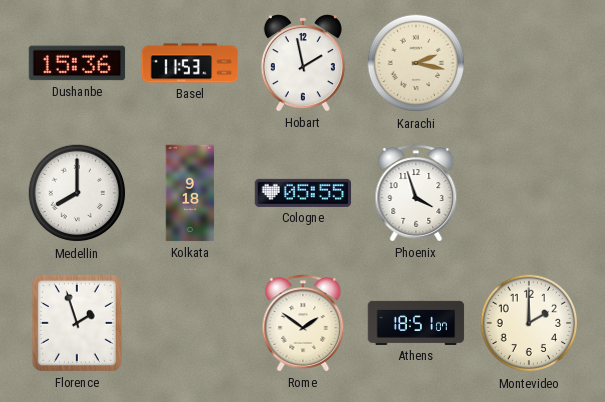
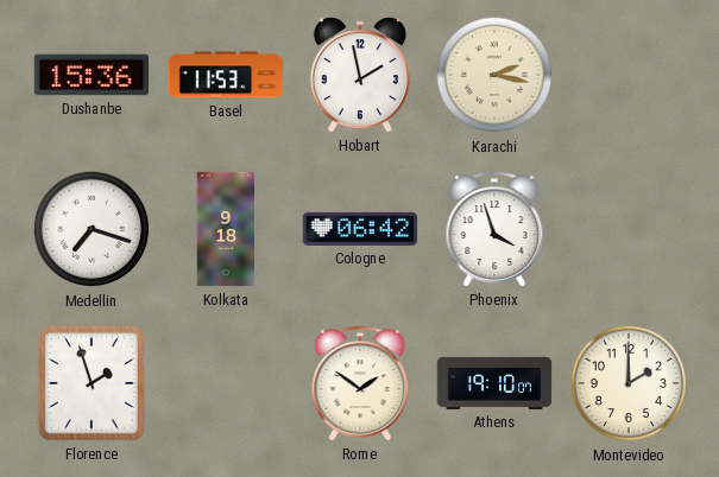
Medellin: 8:00 -> 7:18 (92, 229)
Cologne: 05:55 -> 06:42 (360, 229)
Athens: 18:51 -> 19:10 (494, 383)
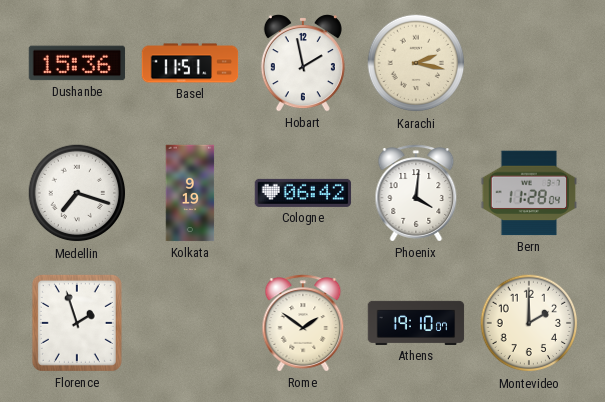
Basel: 11:53 -> 11:51 (190, 63)
Kolkata: 9:18 -> 9:19 (190, 193)
Phoenix: 3:57 -> 4:01 (416, 193)
Bern: none -> 11:28 (529, 193)
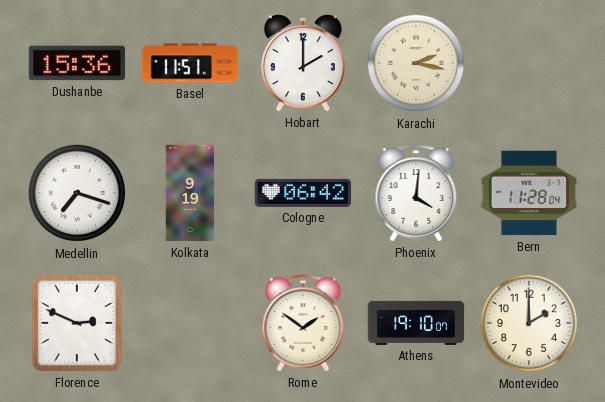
Hobart: 1:58 -> 2:00 (303, 63)
Florence: 1:57 -> 2:49 (77, 323)
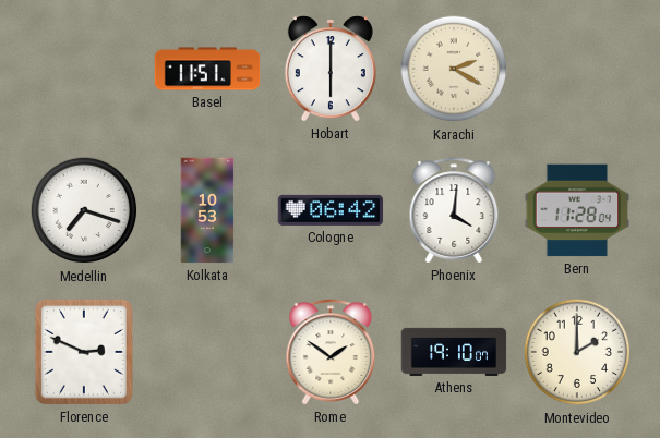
Dushanbe: 15:36 -> none (77, 63)
Hobart: 2:00 -> 6:00 (331, 69)
Karachi: 2:17 -> 2:20 (454, 69)
Kolkata: 9:19 -> 10:53 (207, 210)
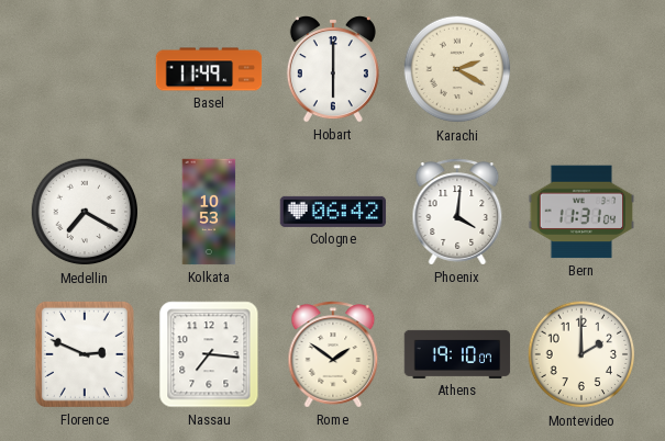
Basel: 11:51 -> 11:49 (209, 69)
Medellin: 7:18 -> 7:20 (85, 212)
Bern: 11:28 -> 11:31 (581, 212)
Nassau: none -> 7:16 (209, 354)
